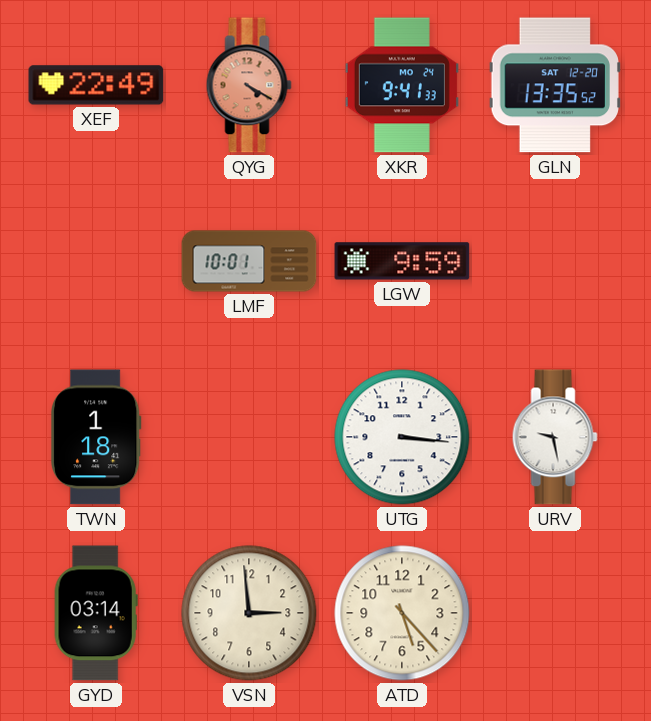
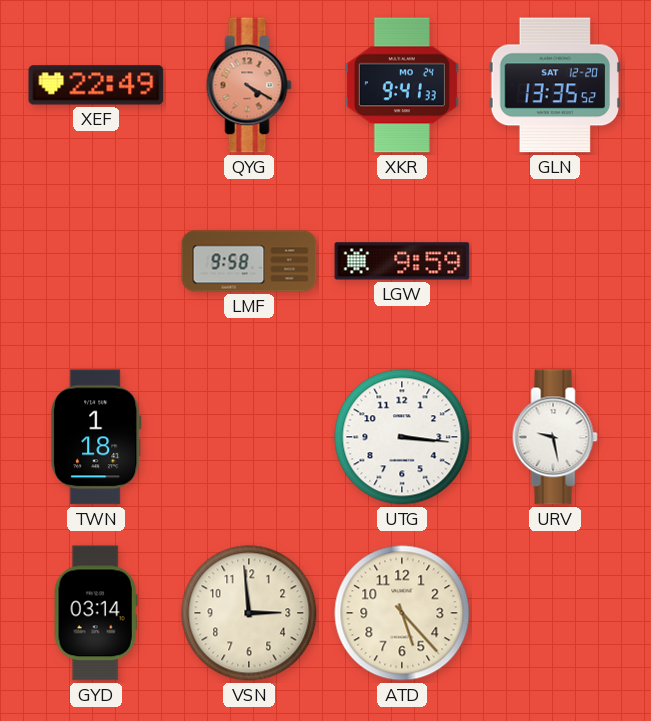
LMF: 10:01 -> 9:58 (249, 261)
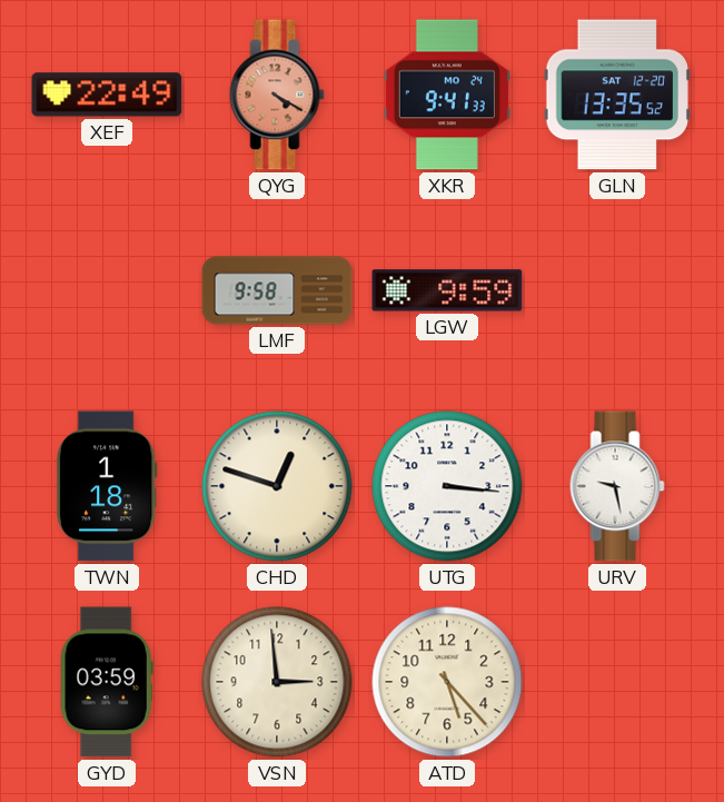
CHD: none -> 12:48 (277, 486)
GYD: 03:14 -> 03:59 (107, 682)
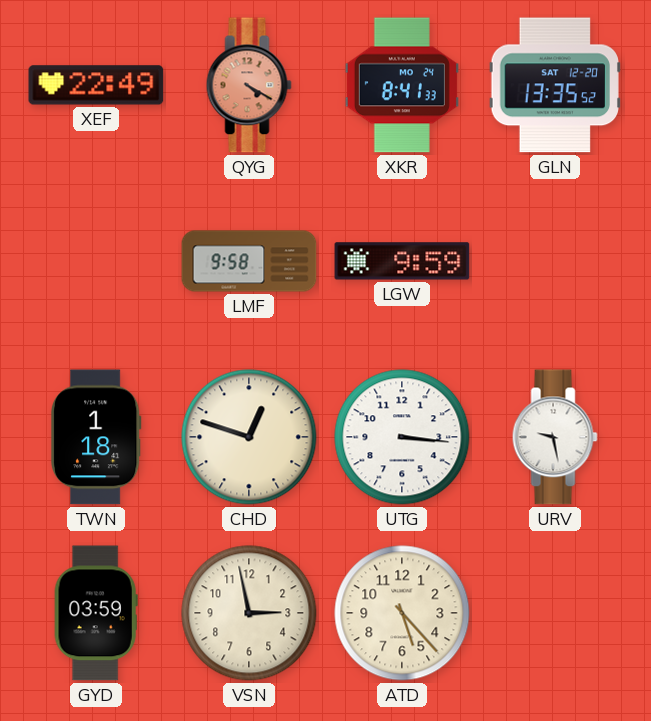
XKR: 9:41 -> 8:41 (402, 85)
VSN: 2:59 -> 2:58 (249, 613)
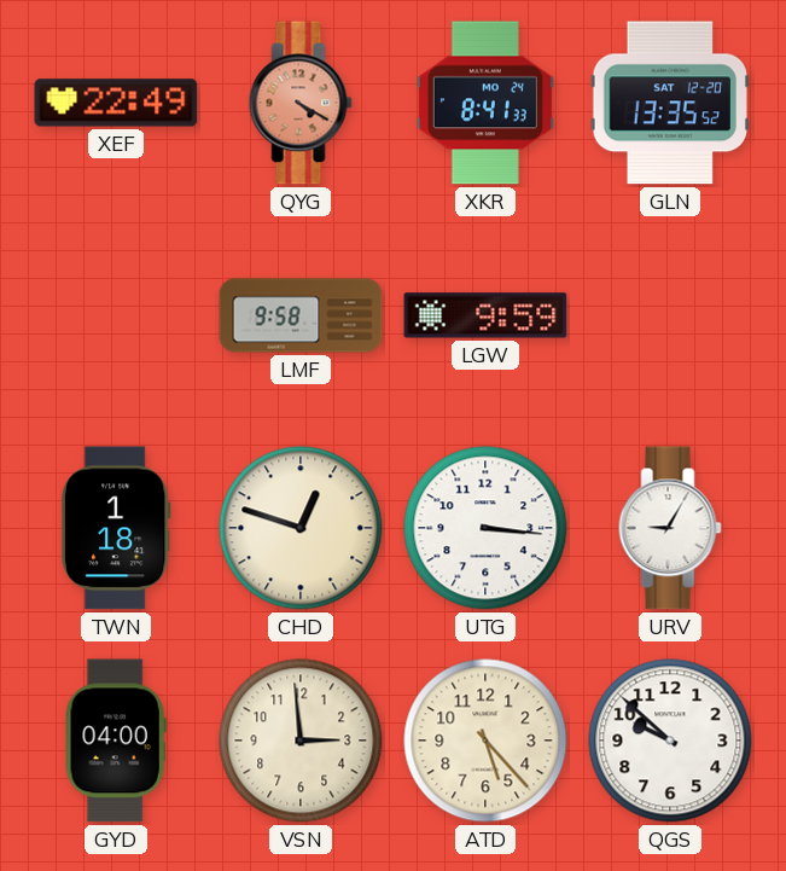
URV: 9:28 -> 9:05 (670, 528)
GYD: 03:59 -> 04:00 (116, 741)
VSN: 2:58 -> 2:59 (301, 741)
QGS: none -> 9:52 (670, 741)
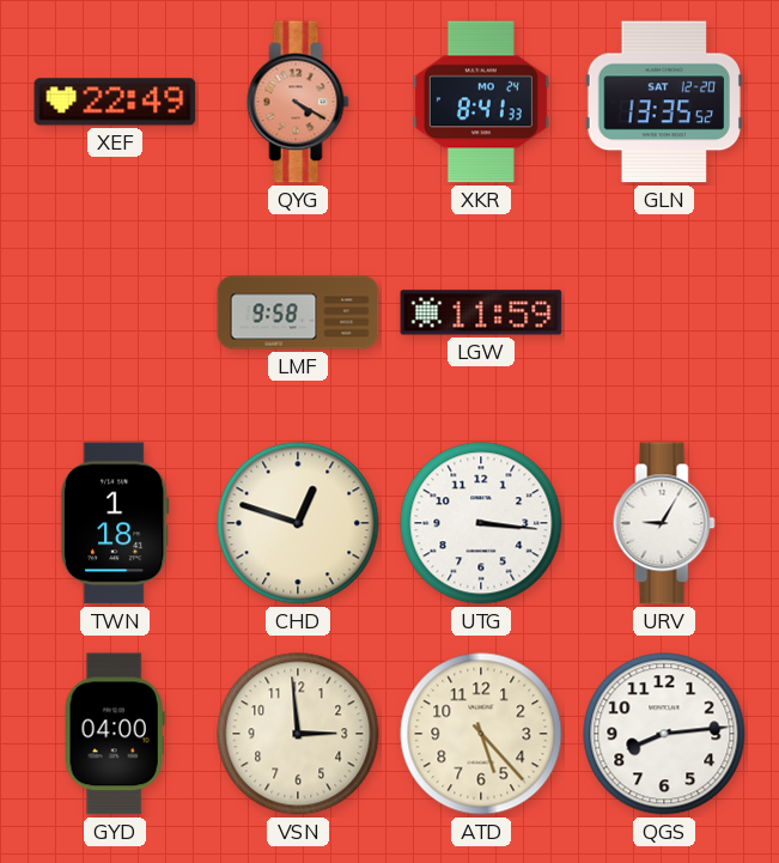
LGW: 9:59 -> 11:59 (481, 312)
QGS: 9:52 -> 8:14 (664, 734)
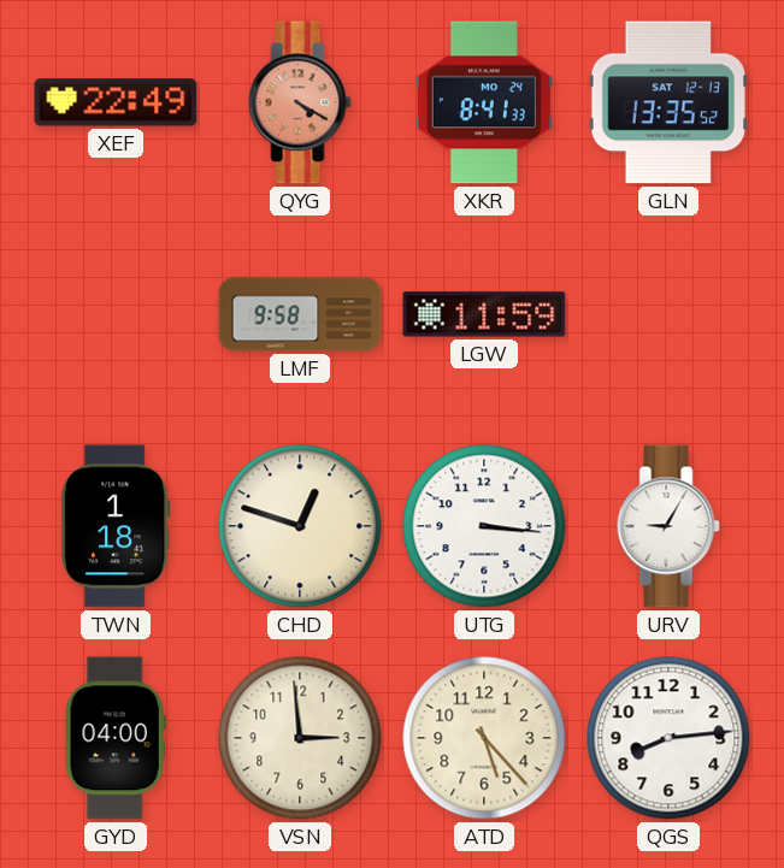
GLN date: SAT 12-20 -> SAT 12-13 (668, 102)
